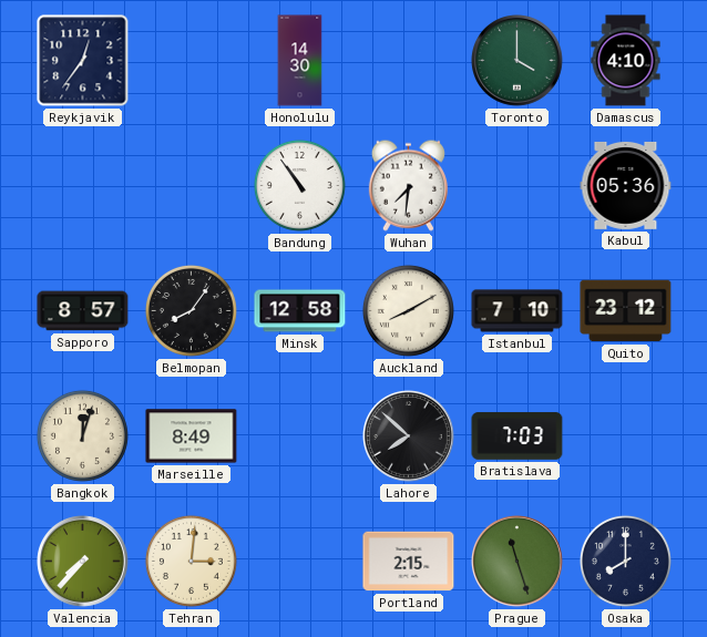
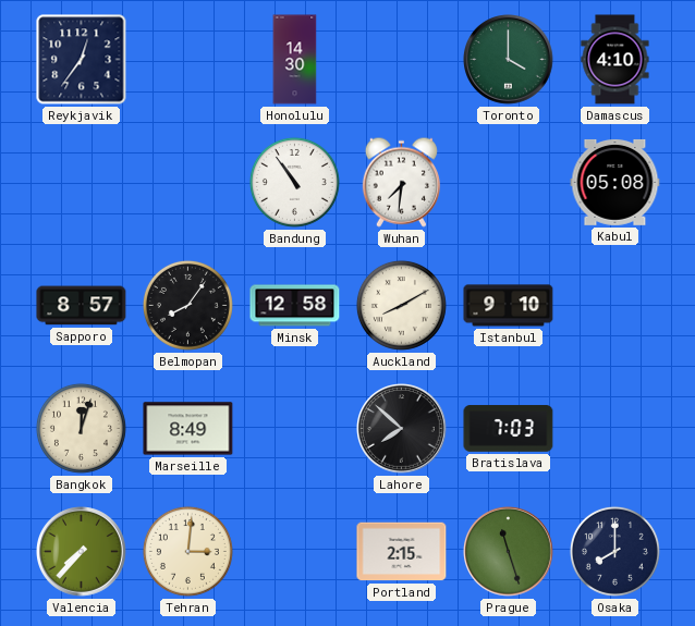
Kabul: 05:36 -> 05:08 (615, 182)
Istanbul: 7:10 -> 9:10 (509, 306)
Quito: 23:12 -> none (626, 311)
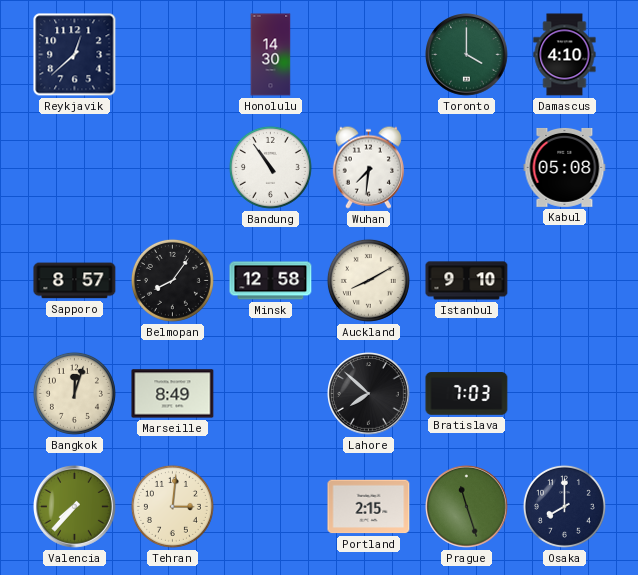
Reykjavik: 12:36 -> 12:38 (75, 55)
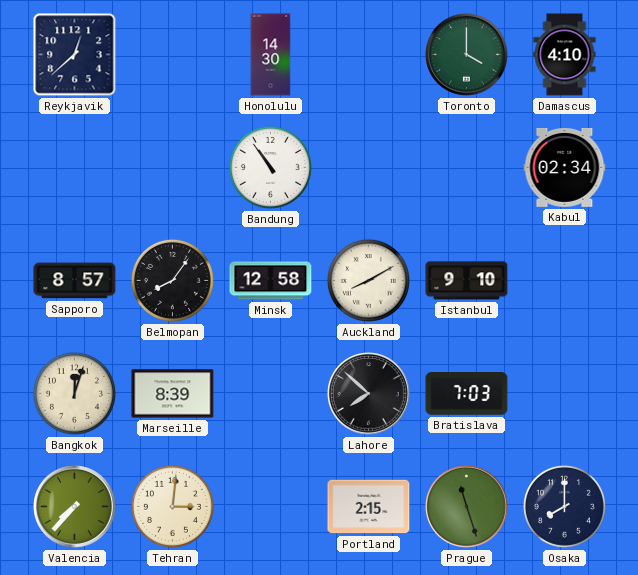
Wuhan: 7:31 -> none (368, 167)
Kabul: 05:08 -> 02:34 (565, 167)
Marseille: 8:49 -> 8:39 (173, 394)
